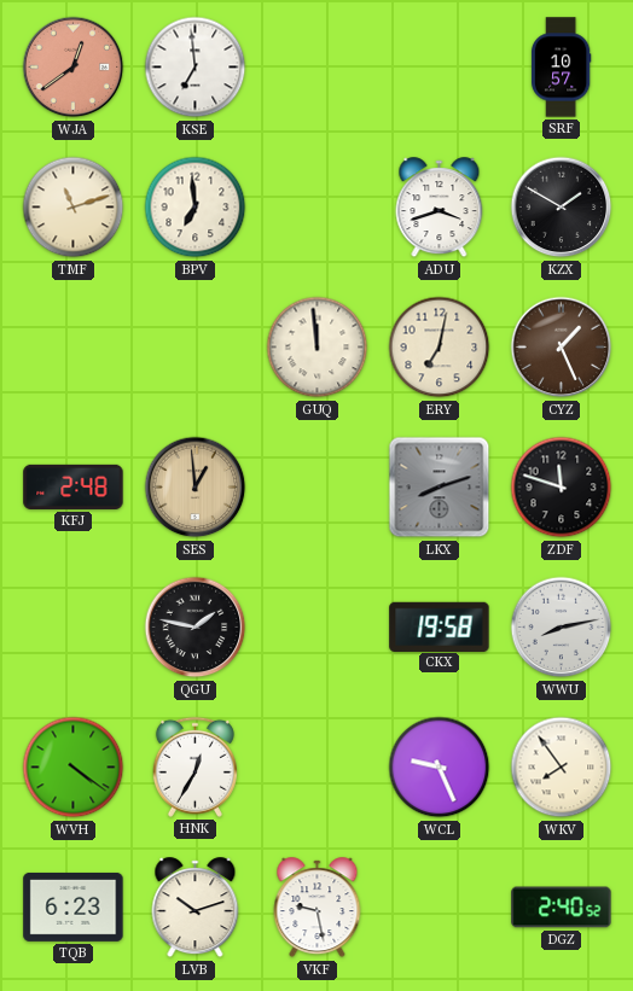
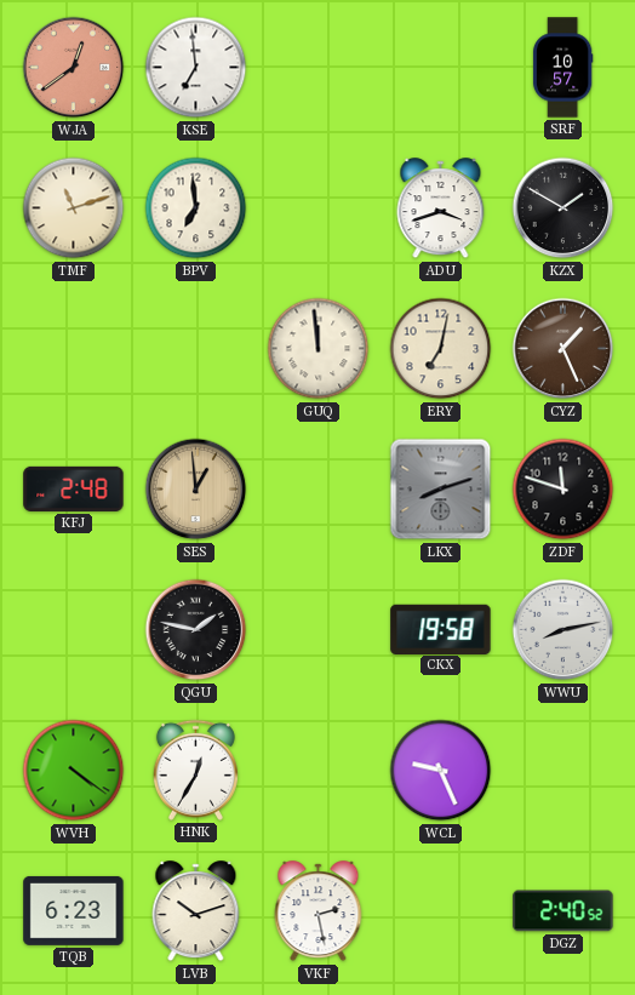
WKV: 7:54 -> none (562, 768)
VKF: 9:28 -> 2:28 (319, 911)
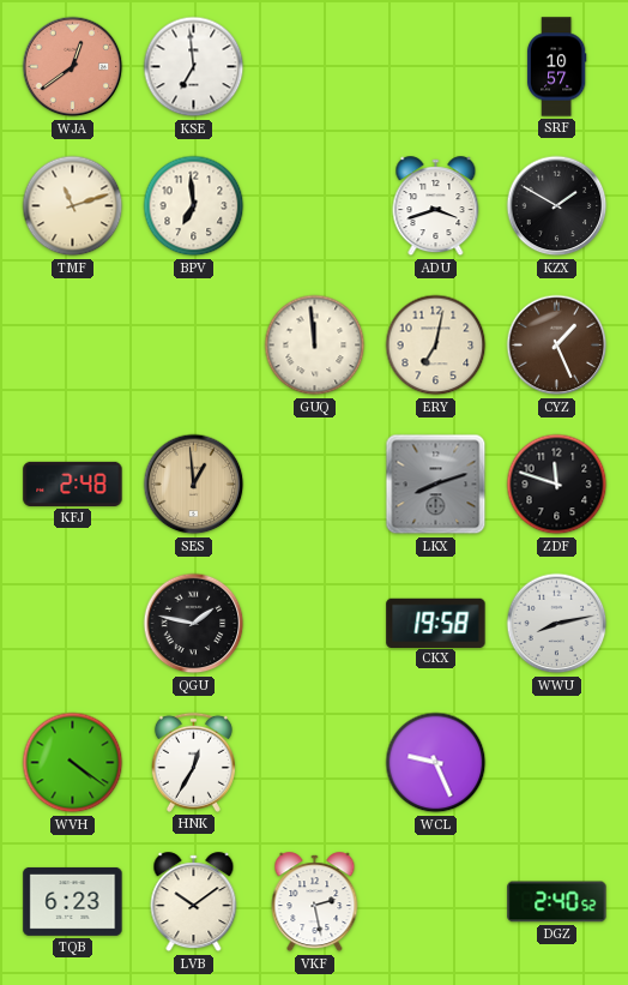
LVB: 10:12 -> 10:09 (194, 902)
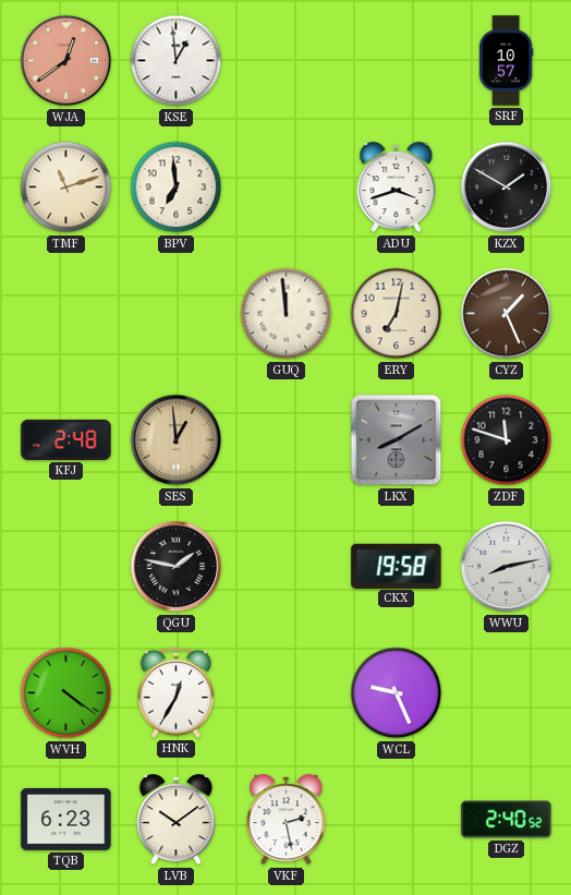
KSE: 6:59 -> 12:59 (177, 61)
LKX: 8:12 -> 8:10 (397, 440)
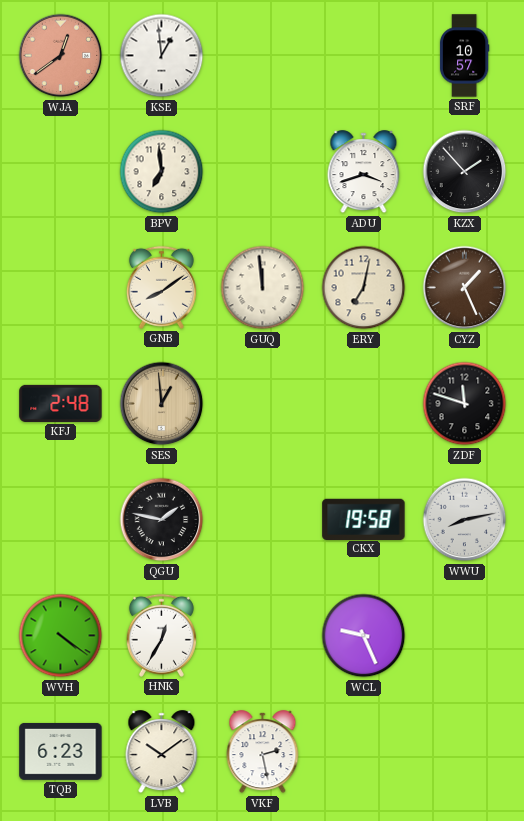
TMF: 11:12 -> none (66, 188)
KZX: 1:50 -> 1:53 (465, 172)
GNB: none -> 8:09 (161, 287)
LKX: 8:10 -> none (397, 440)
DGZ: 2:40 -> none (507, 820)
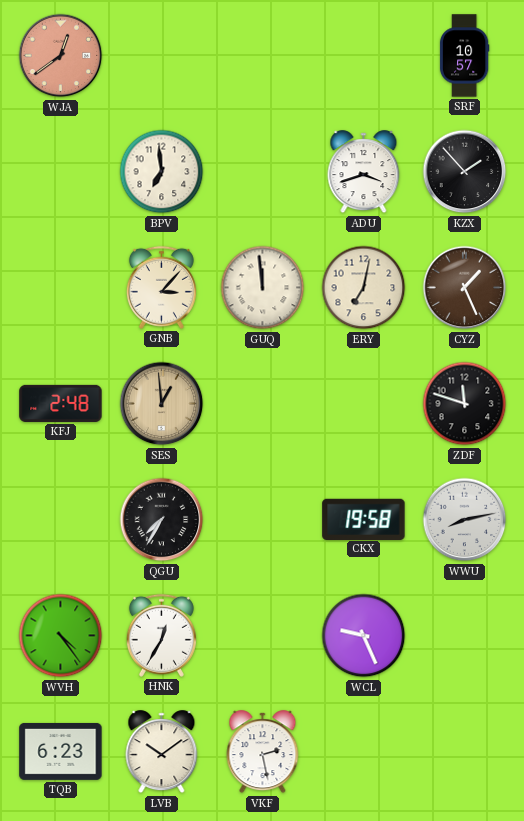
KSE: 12:59 -> none (162, 56)
GNB: 8:09 -> 3:07 (161, 287)
QGU: 1:47 -> 7:35 (162, 520)
WVH: 4:21 -> 4:24 (61, 636)
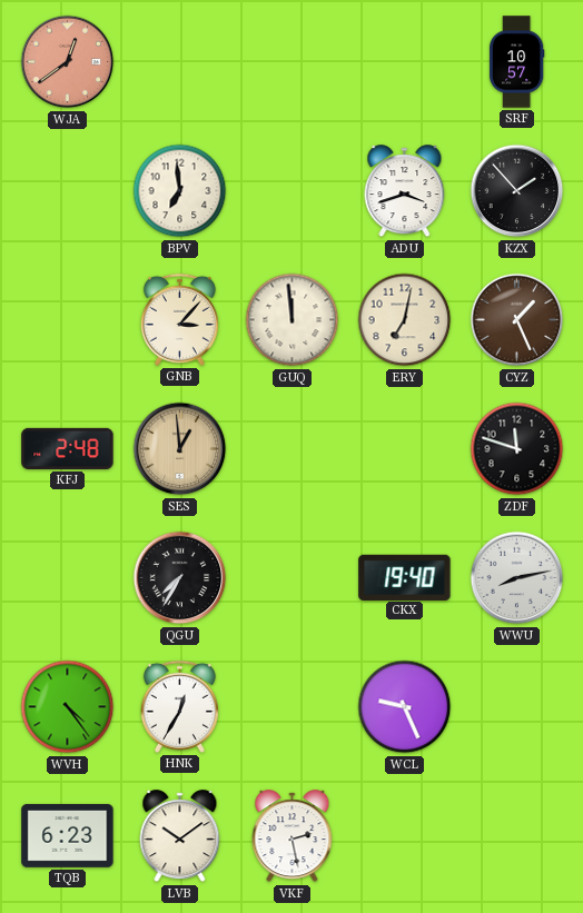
CKX: 19:58 -> 19:40 (405, 577)
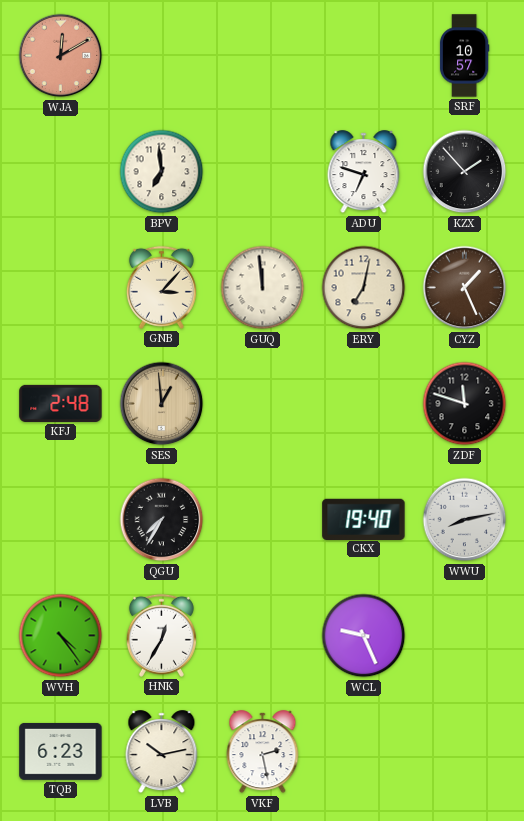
WJA: 12:39 -> 12:10 (61, 56)
ADU: 3:42 -> 6:48 (364, 172)
LVB: 10:09 -> 10:13 (162, 752)
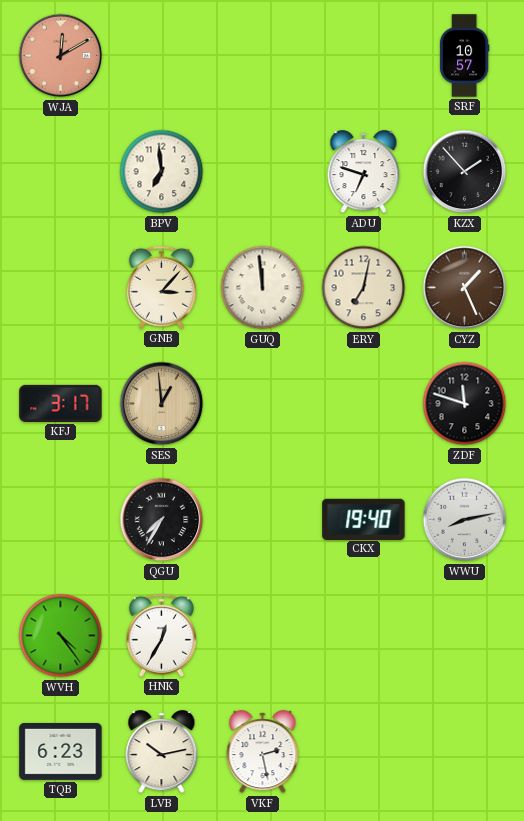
KFJ: 2:48 -> 3:17 (61, 403)
WCL: 9:26 -> none (364, 636)
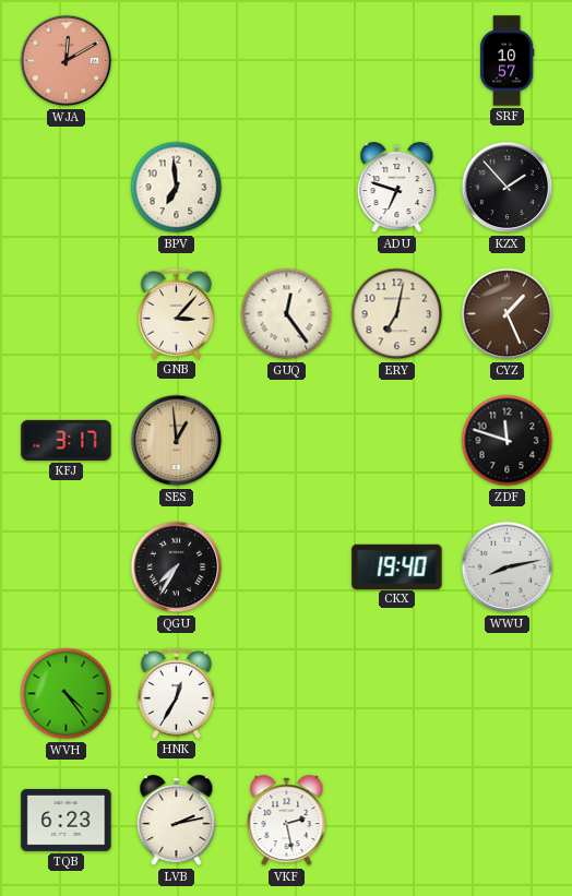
GUQ: 11:59 -> 12:24 (287, 314)
LVB: 10:13 -> 2:13 (177, 821)
